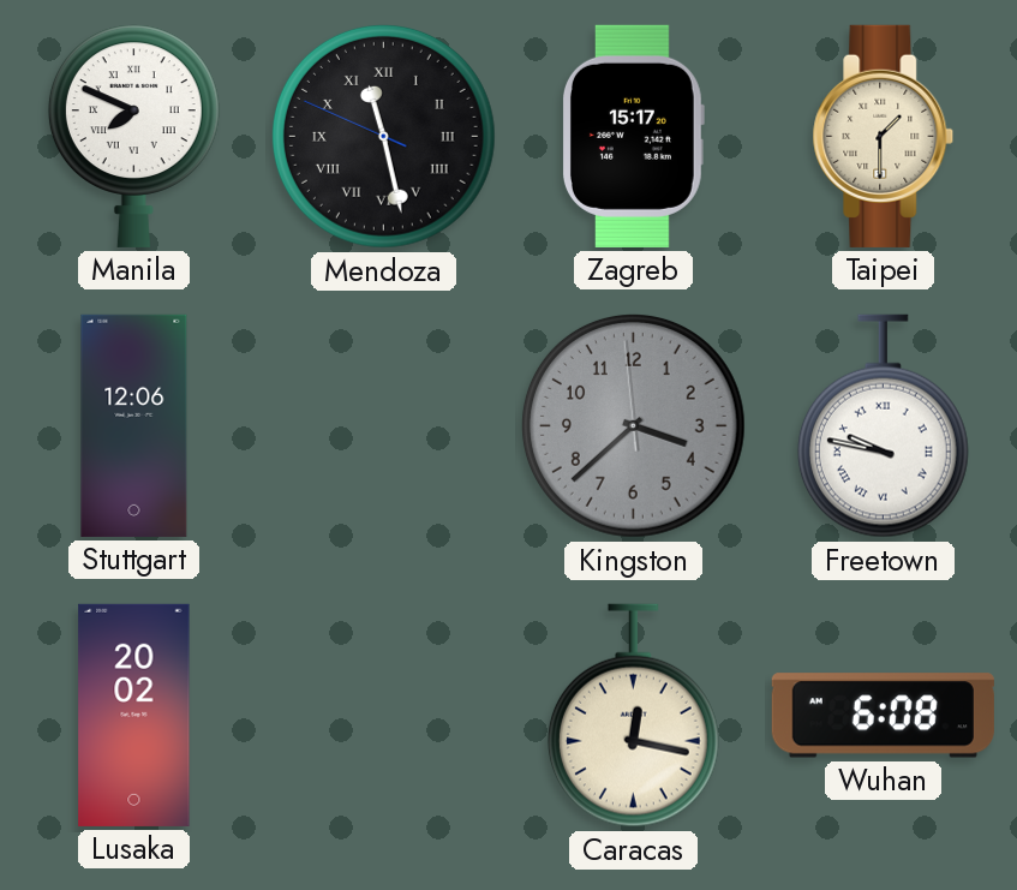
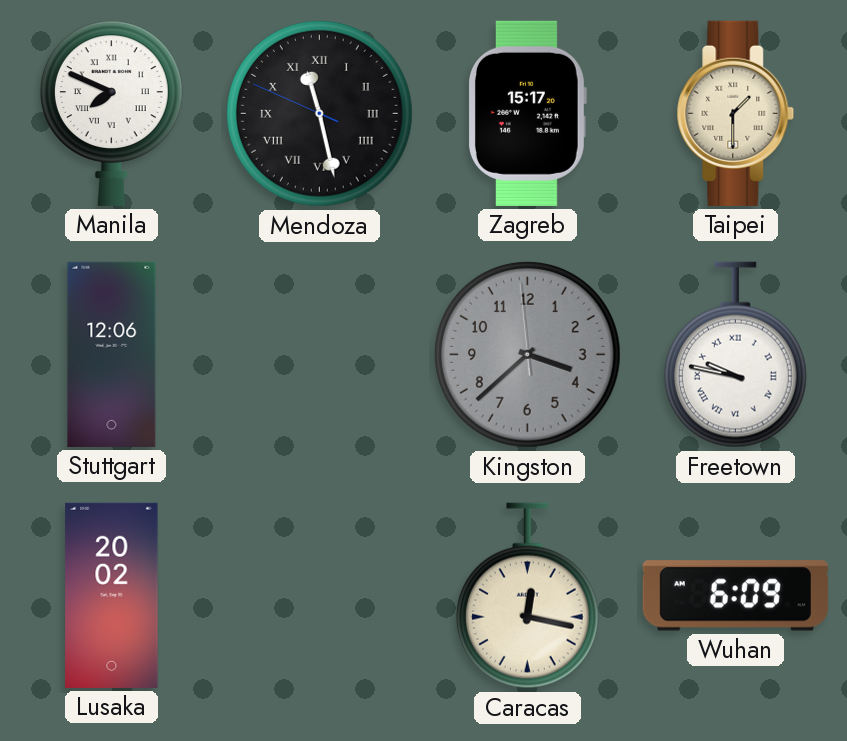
Wuhan: 6:08 -> 6:09 (735, 596)
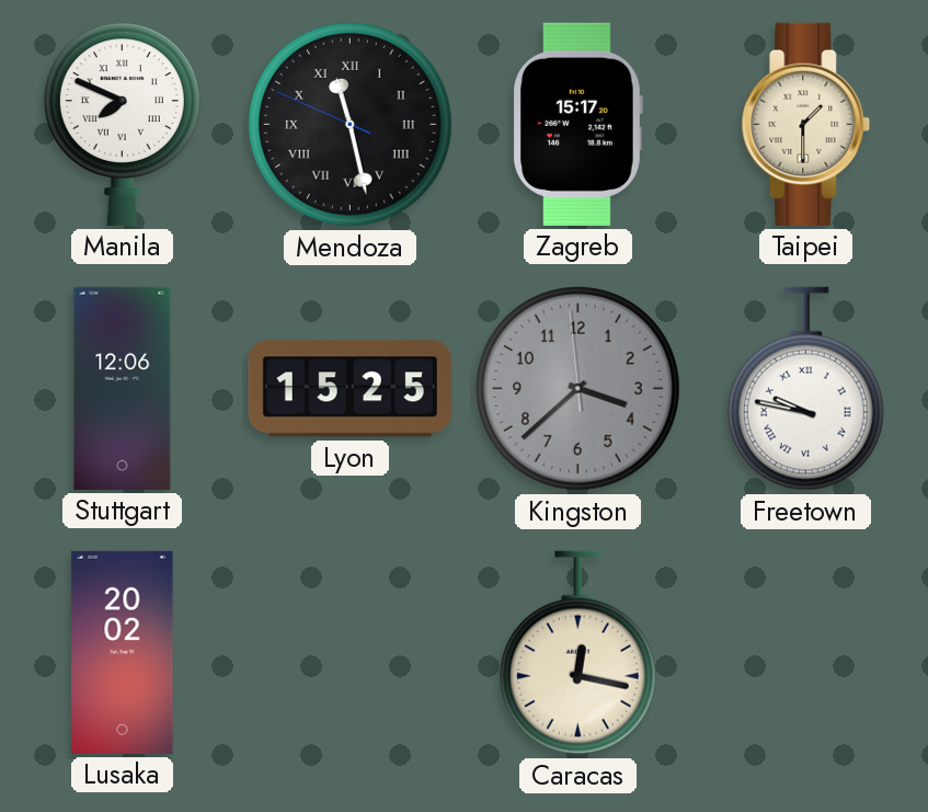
Lyon: none -> 15:25 (350, 389)
Wuhan: 6:09 -> none (735, 596)
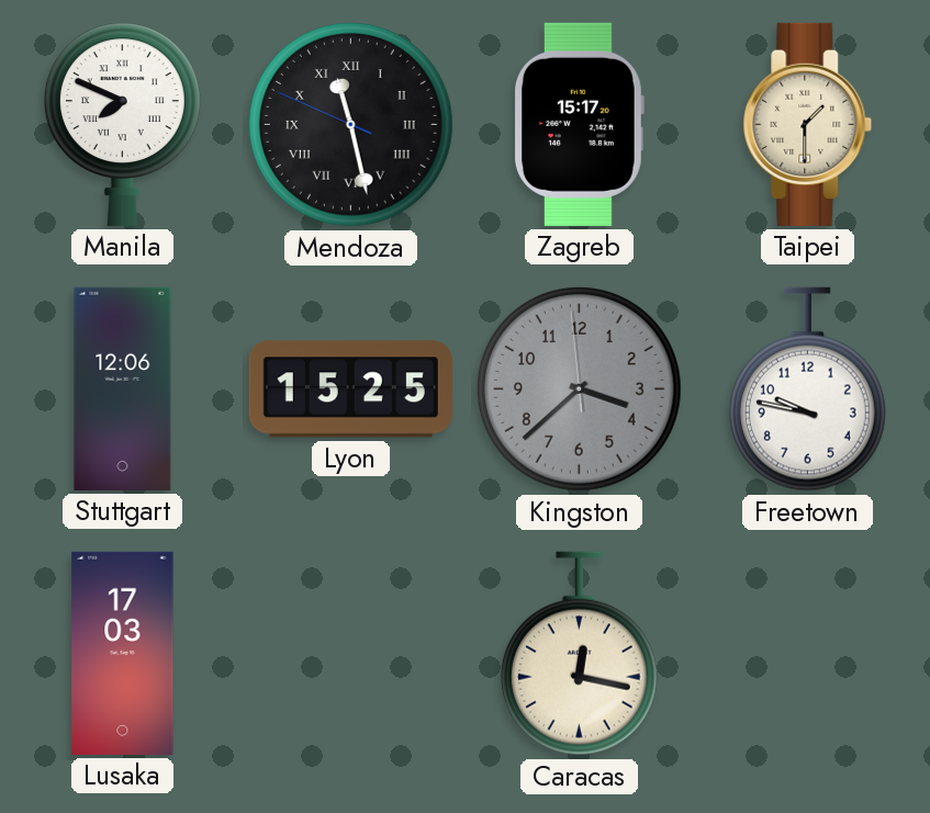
Freetown numerals: Roman -> Arabic (807, 389)
Lusaka: 20:02 -> 17:03 (123, 653)
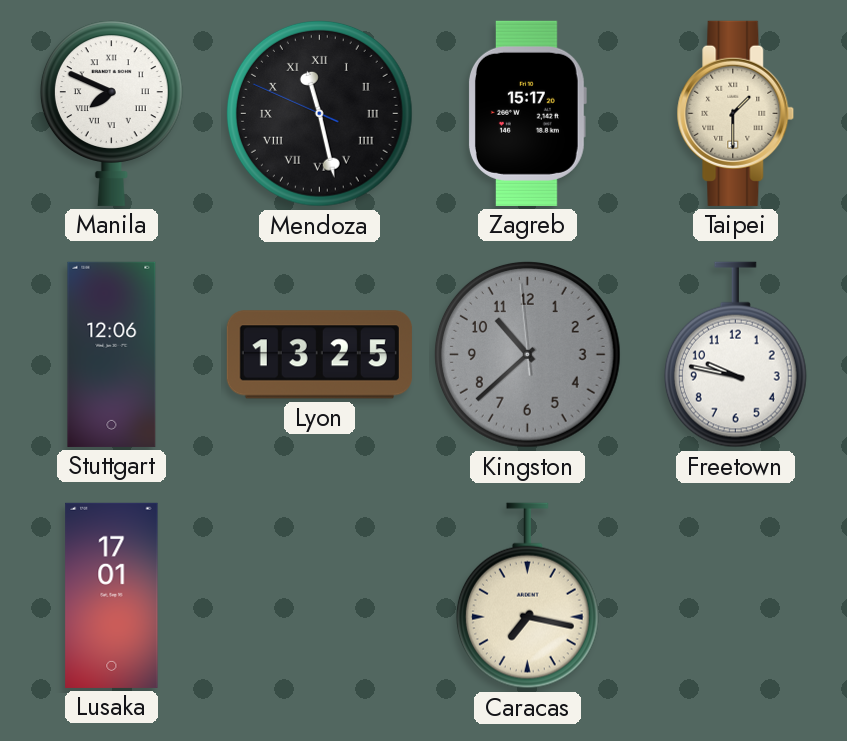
Lyon: 15:25 -> 13:25 (319, 355)
Kingston: 3:37 -> 10:37 (527, 354)
Lusaka: 17:03 -> 17:01 (112, 595)
Caracas: 12:17 -> 7:17 (527, 596)
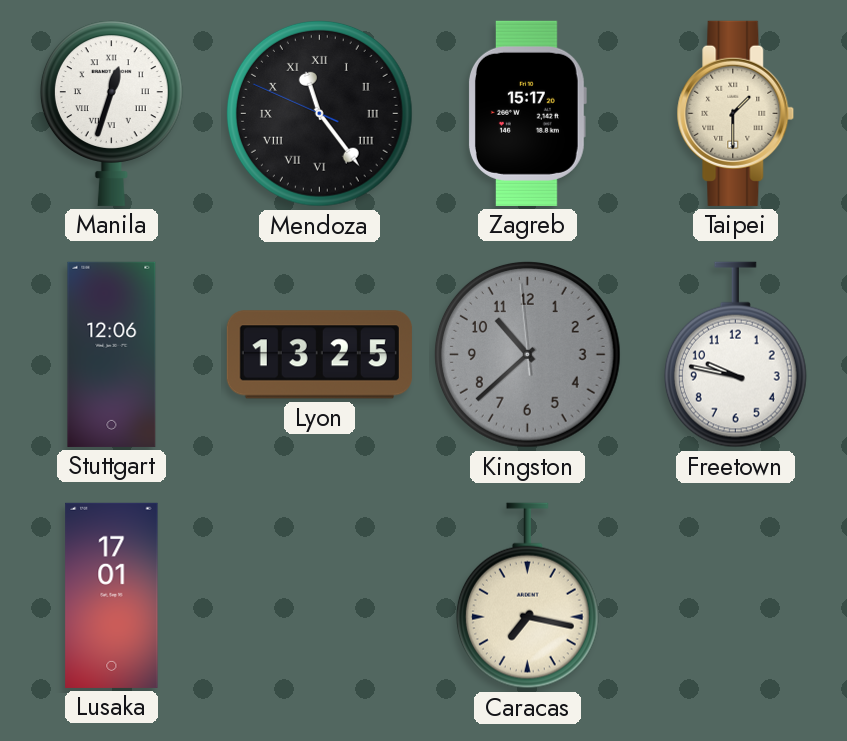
Manila: 7:49 -> 12:33 (111, 113)
Mendoza: 11:27 -> 11:23 (319, 113)
